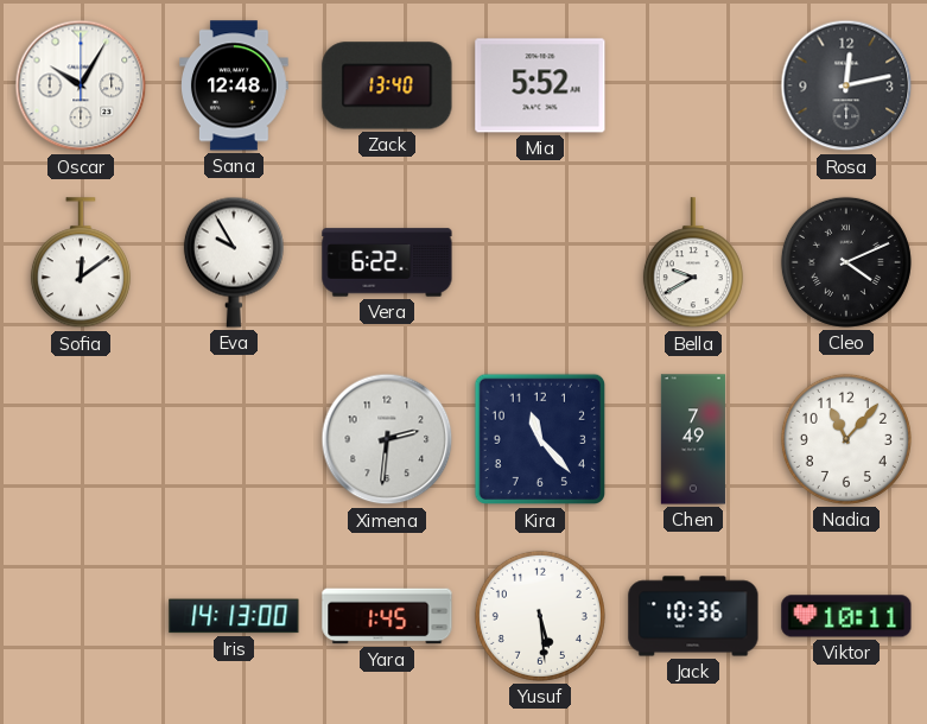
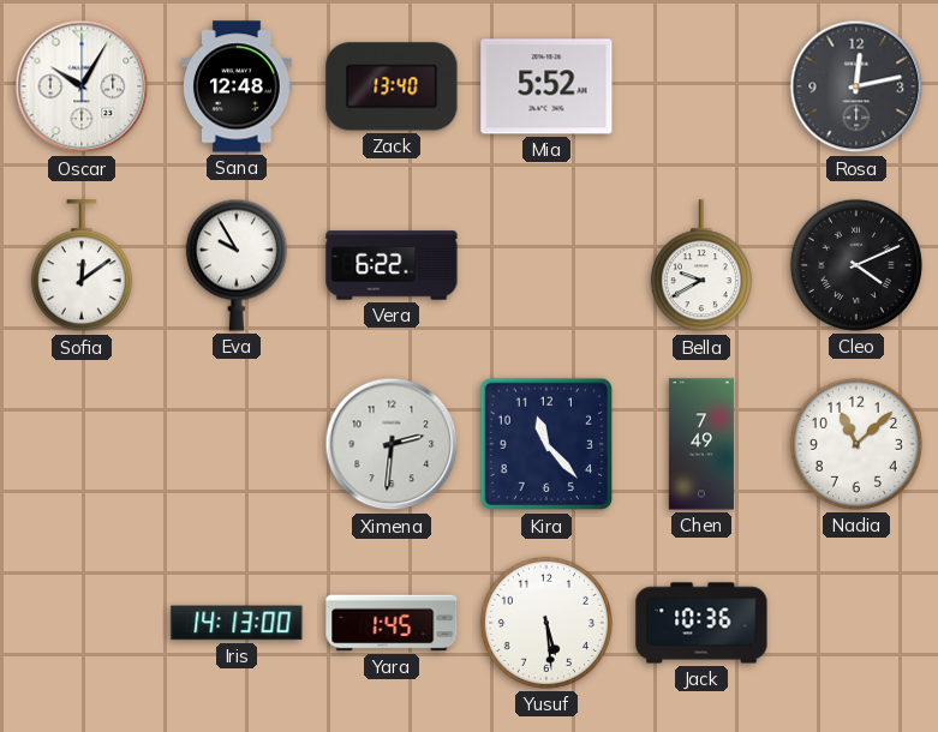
Nadia: 11:07 -> 11:08 (856, 444)
Viktor: 10:11 -> none (846, 616)
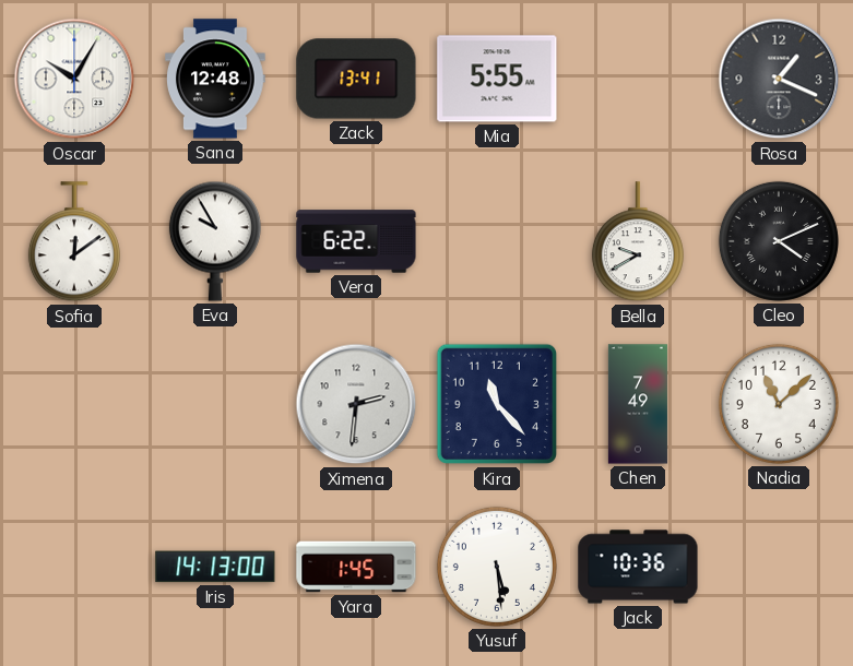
Zack: 13:40 -> 13:41 (356, 79)
Mia: 5:52 -> 5:55 (497, 79)
Rosa: 12:13 -> 1:19 (779, 79)
